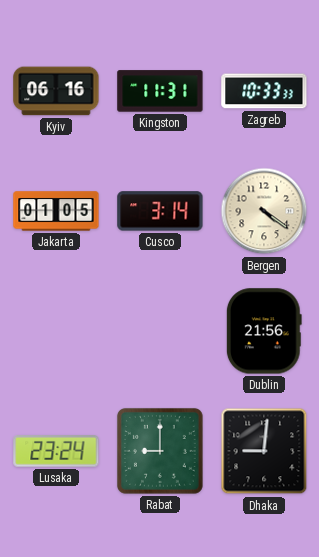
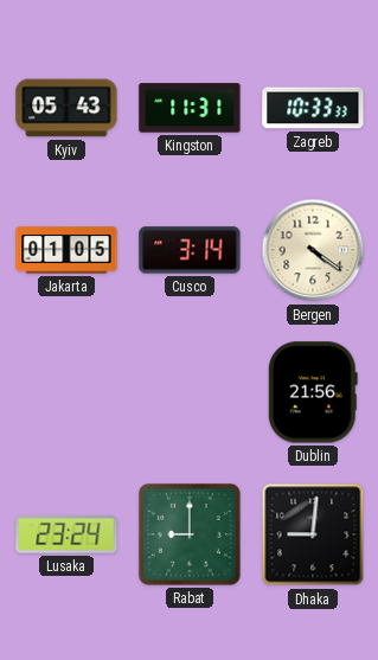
Kyiv: 06:16 -> 05:43 (66, 108)
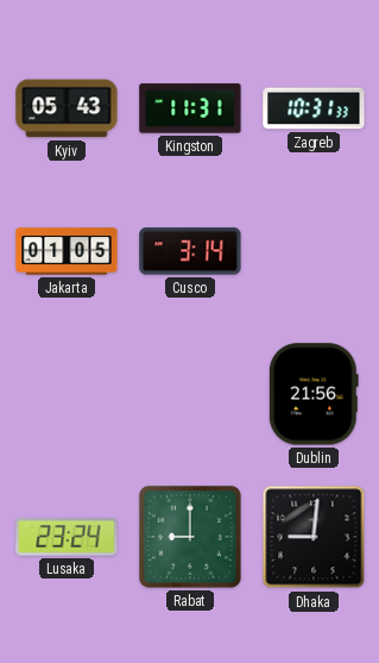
Zagreb: 10:33 -> 10:31 (314, 108)
Bergen: 4:21 -> none (313, 250)
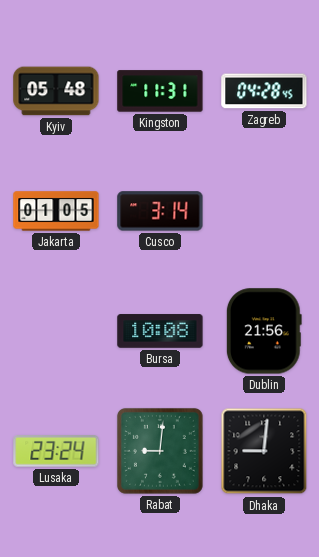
Kyiv: 05:43 -> 05:48 (56, 91)
Zagreb: 10:31 -> 04:28 (264, 91)
Bursa: none -> 10:08 (160, 331)
Rabat: 9:00 -> 9:01 (160, 451)
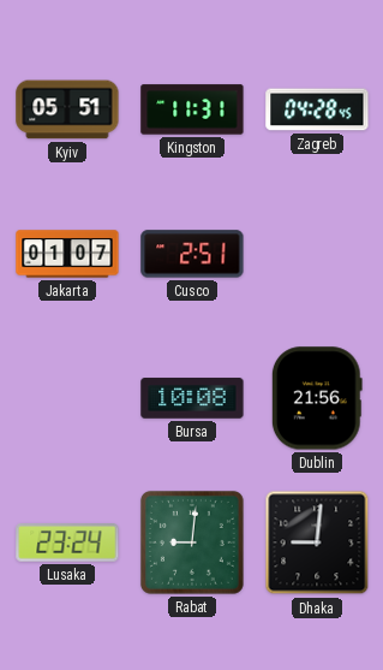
Kyiv: 05:48 -> 05:51 (67, 109)
Jakarta: 01:05 -> 01:07 (67, 254)
Cusco: 3:14 -> 2:51 (192, 254)
